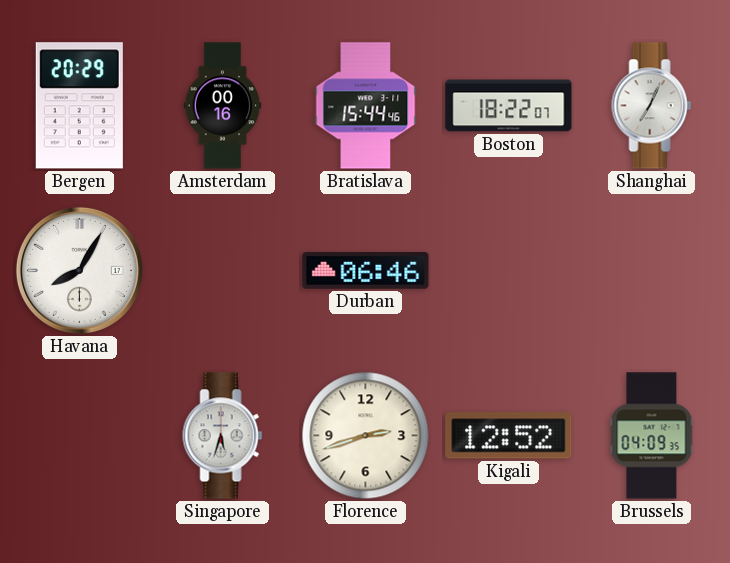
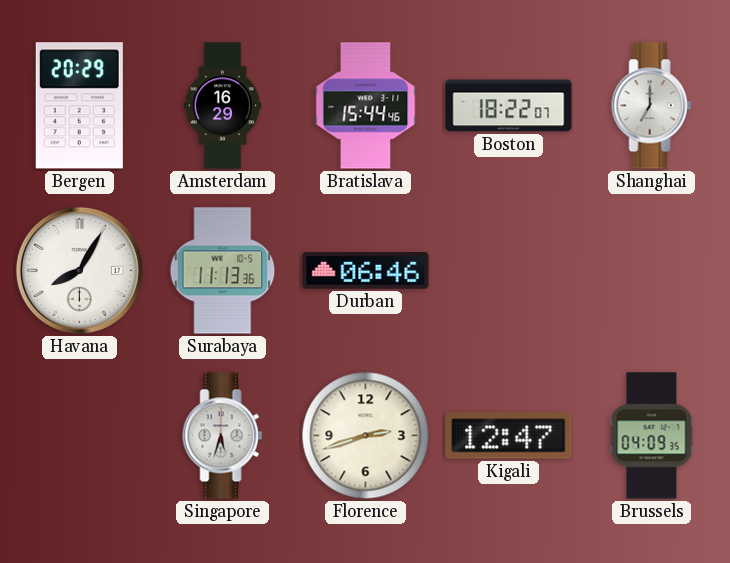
Amsterdam: 00:16 -> 16:29 (223, 106)
Shanghai: 7:04 -> 7:00 (652, 106)
Surabaya: none -> 11:13 (223, 271)
Kigali: 12:52 -> 12:47 (509, 436)
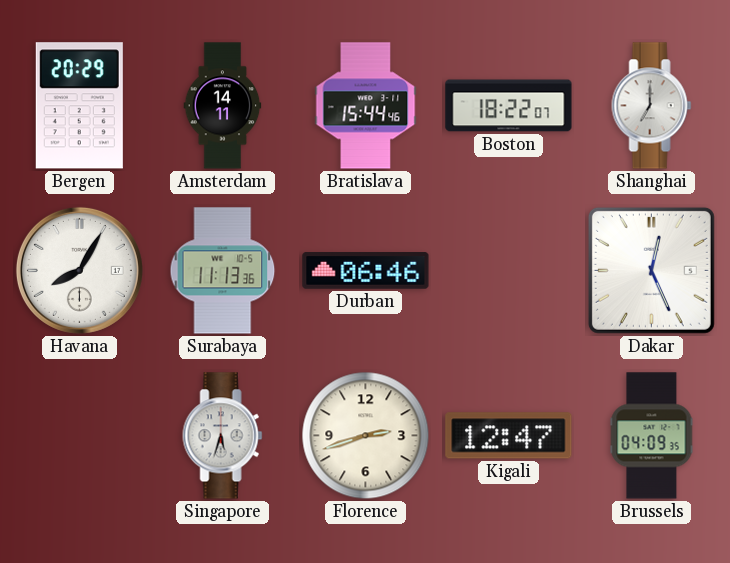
Amsterdam: 16:29 -> 14:11 (223, 106)
Dakar: none -> 12:26 (651, 270)
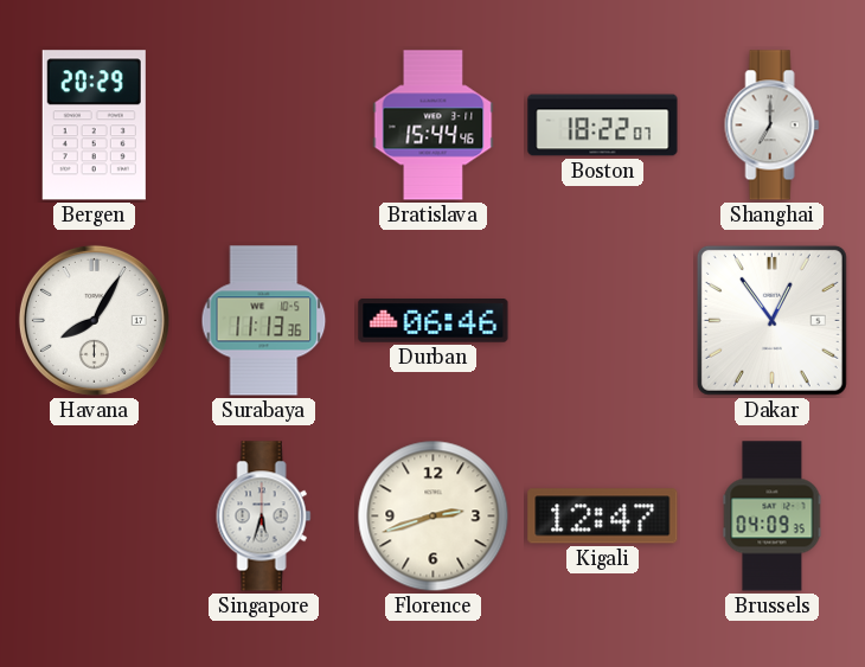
Amsterdam: 14:11 -> none (223, 106)
Dakar: 12:26 -> 12:54 (771, 320)
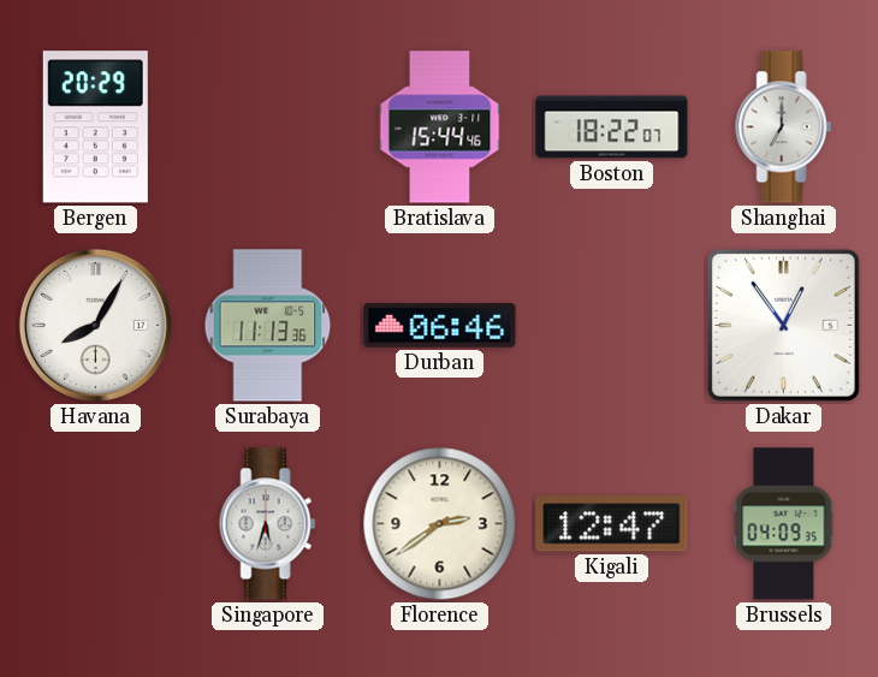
Florence: 2:42 -> 2:39 (440, 524)
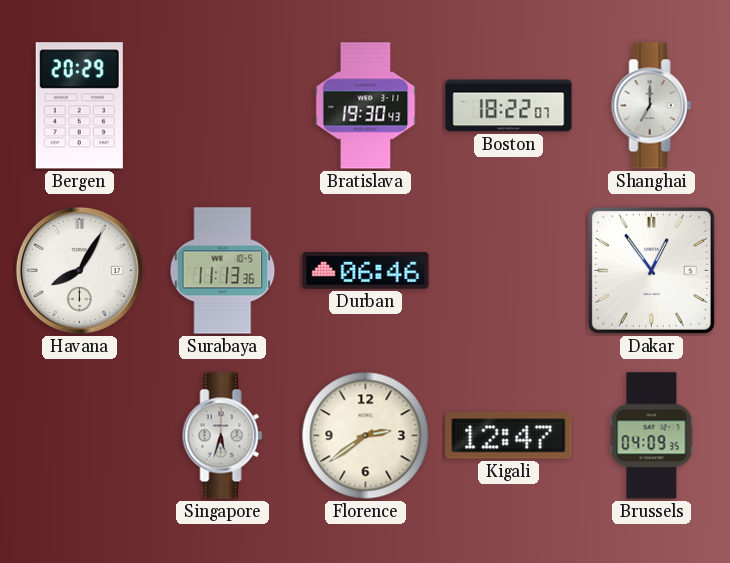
Bratislava: 15:44 -> 19:30 (366, 106)
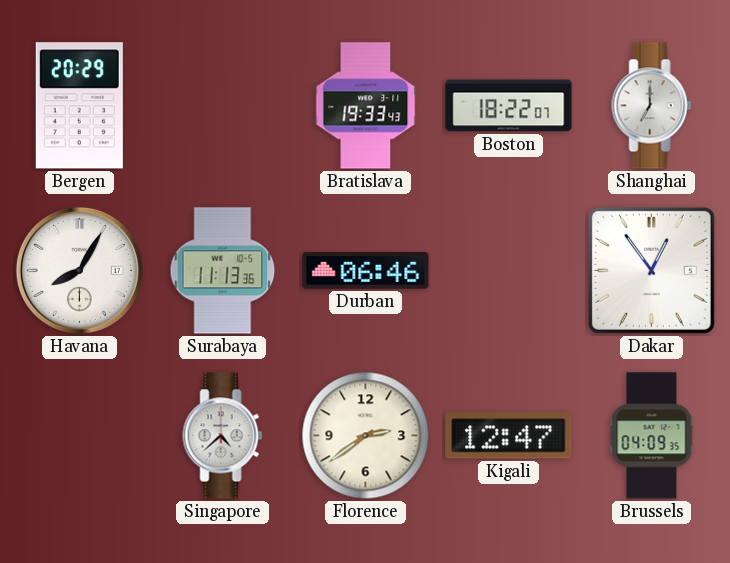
Bratislava: 19:30 -> 19:33 (366, 106)
Singapore: 5:33 -> 4:38 (223, 436)
